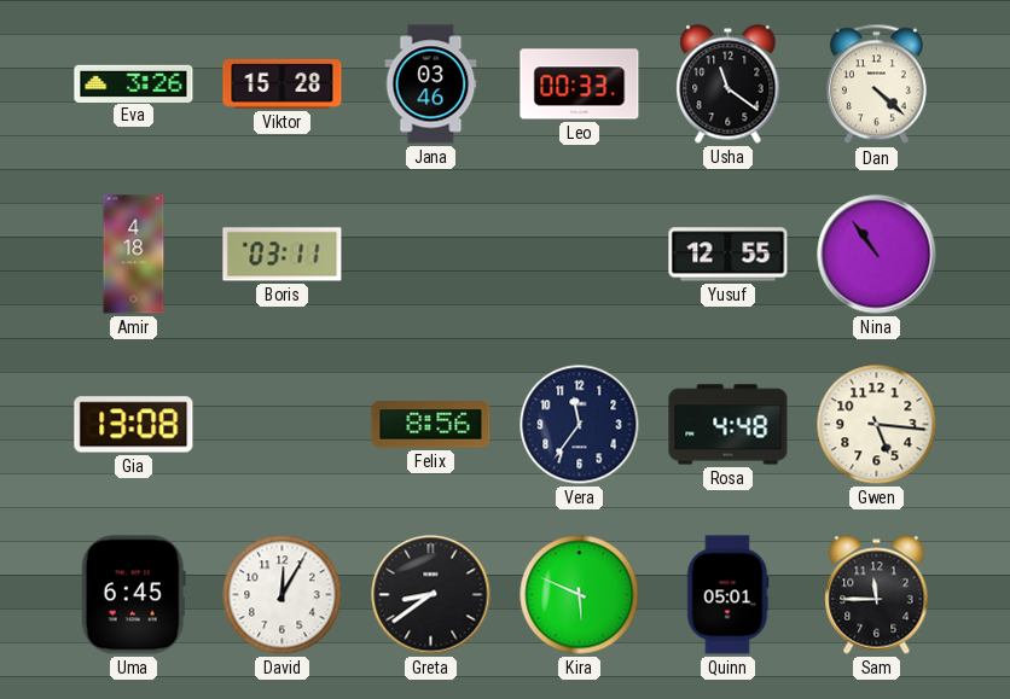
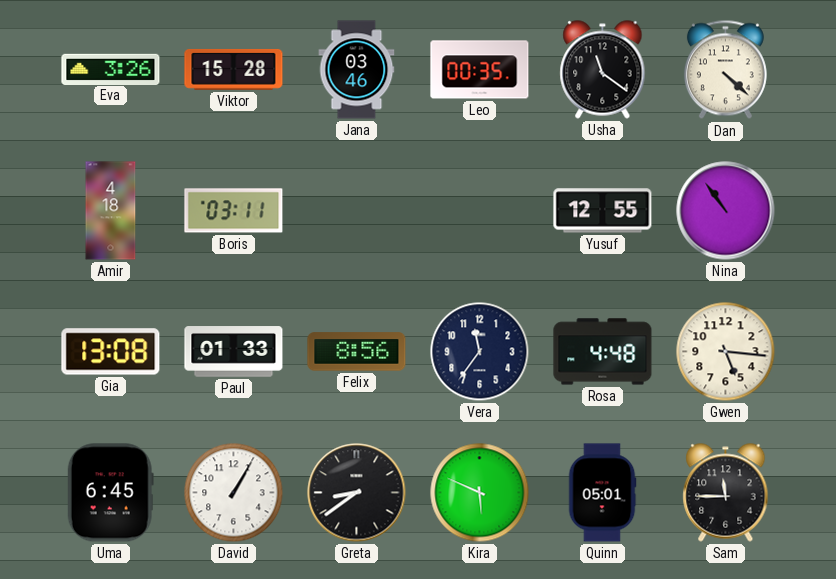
Leo: 00:33 -> 00:35 (480, 70)
Paul: none -> 01:33 (234, 352)
David: 12:05 -> 1:05 (234, 493)
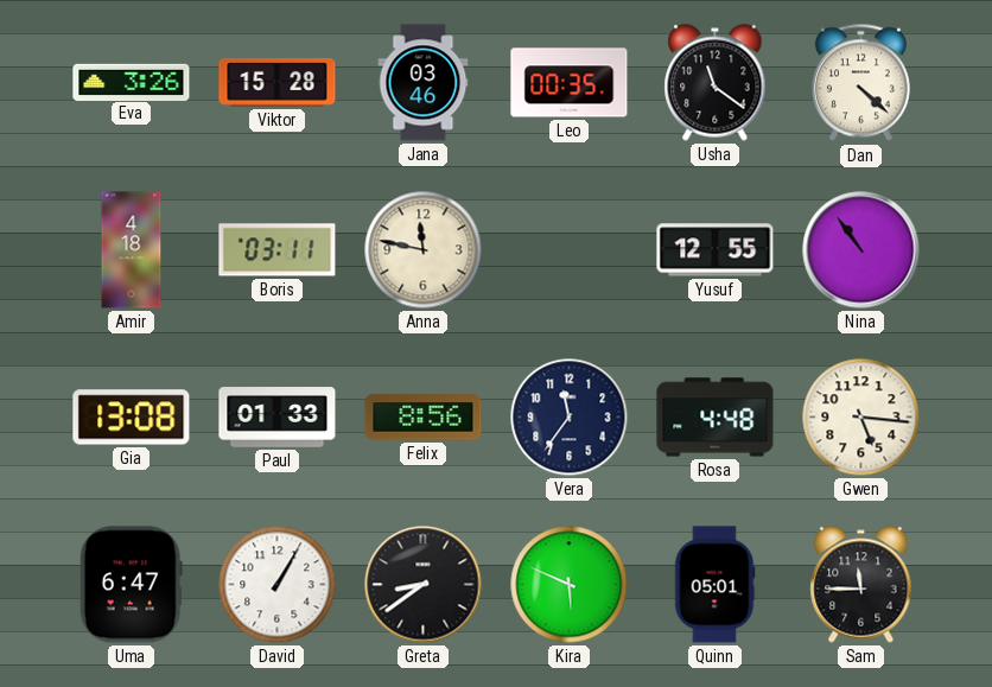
Anna: none -> 11:47 (424, 250)
Uma: 6:45 -> 6:47 (131, 585)
